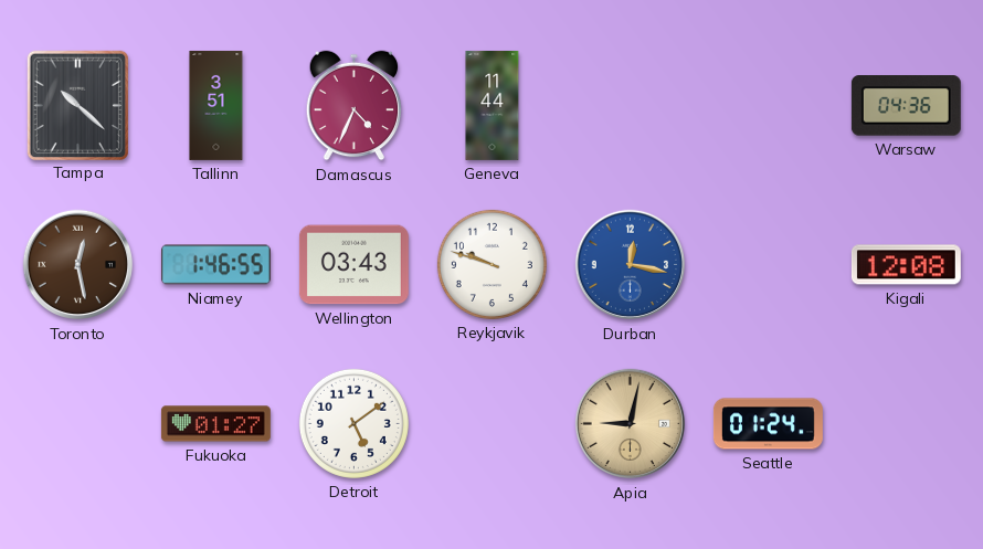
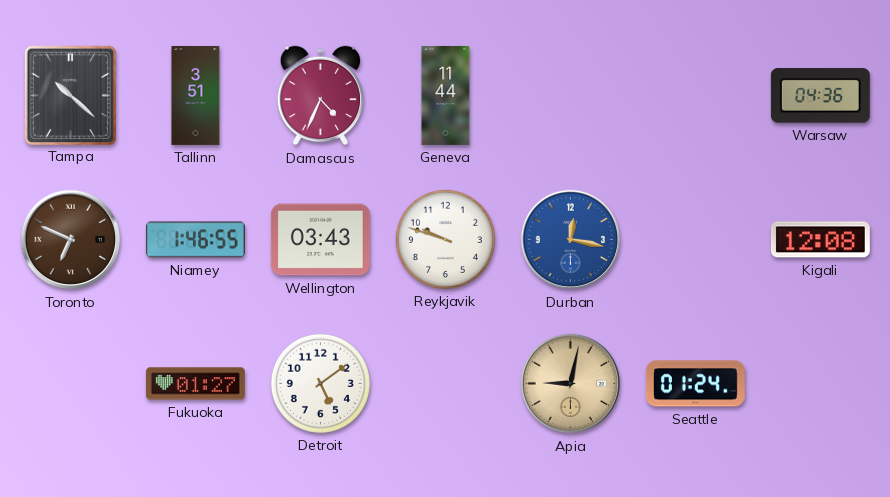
Toronto: 12:28 -> 6:49 (71, 240)
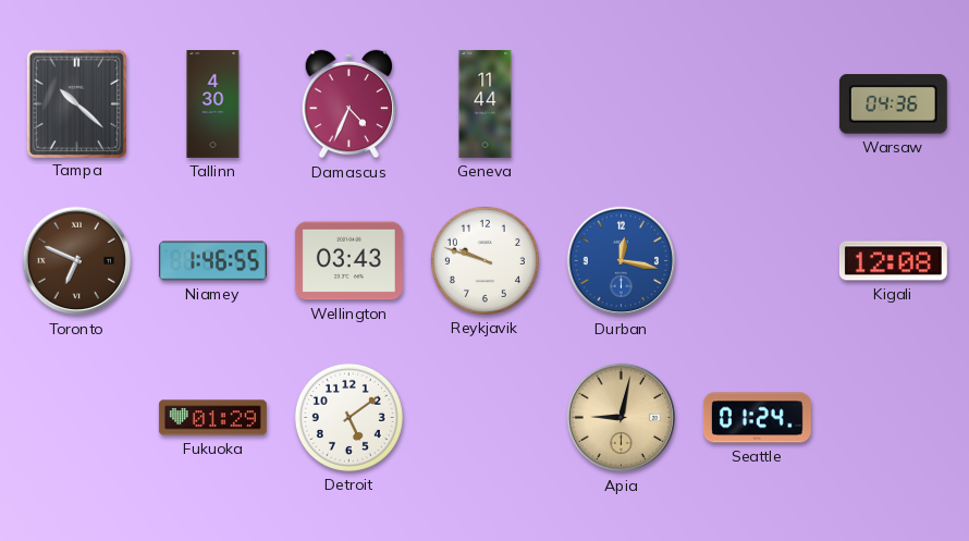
Tallinn: 3:51 -> 4:30 (213, 103)
Fukuoka: 01:27 -> 01:29 (212, 418)
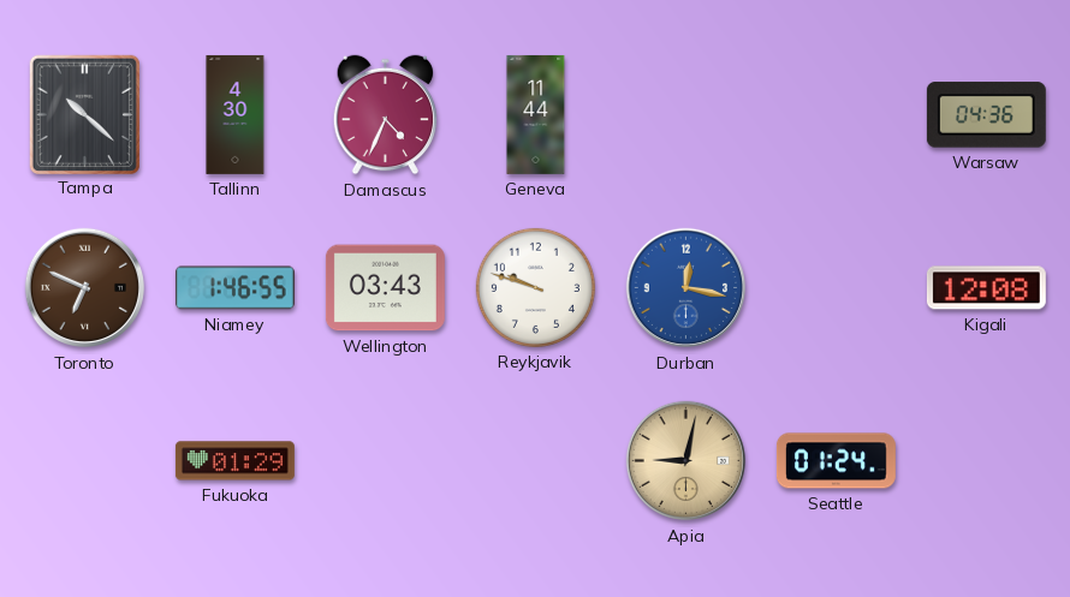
Detroit: 5:09 -> none (348, 417)
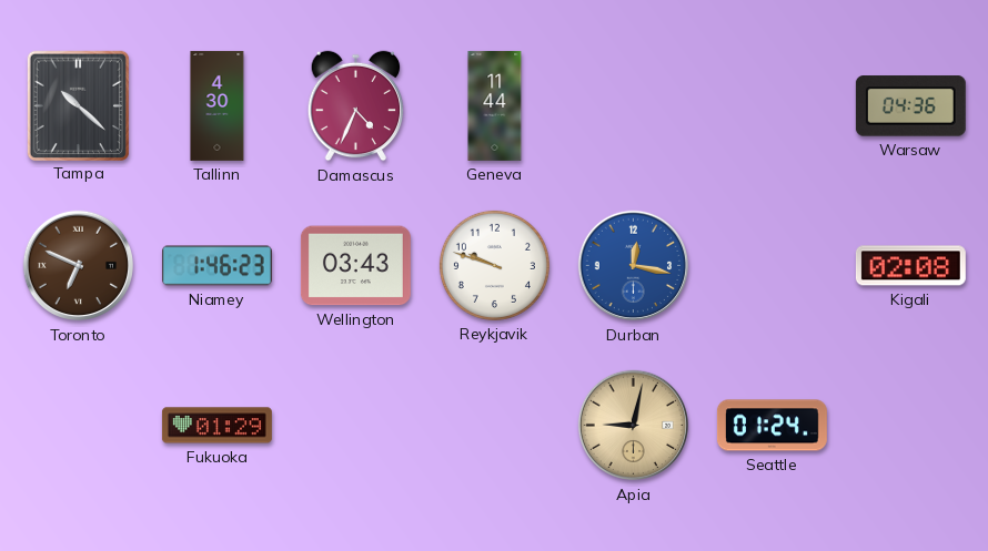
Niamey: 1:46:55 -> 1:46:23 (216, 266)
Kigali: 12:08 -> 02:08 (910, 266)
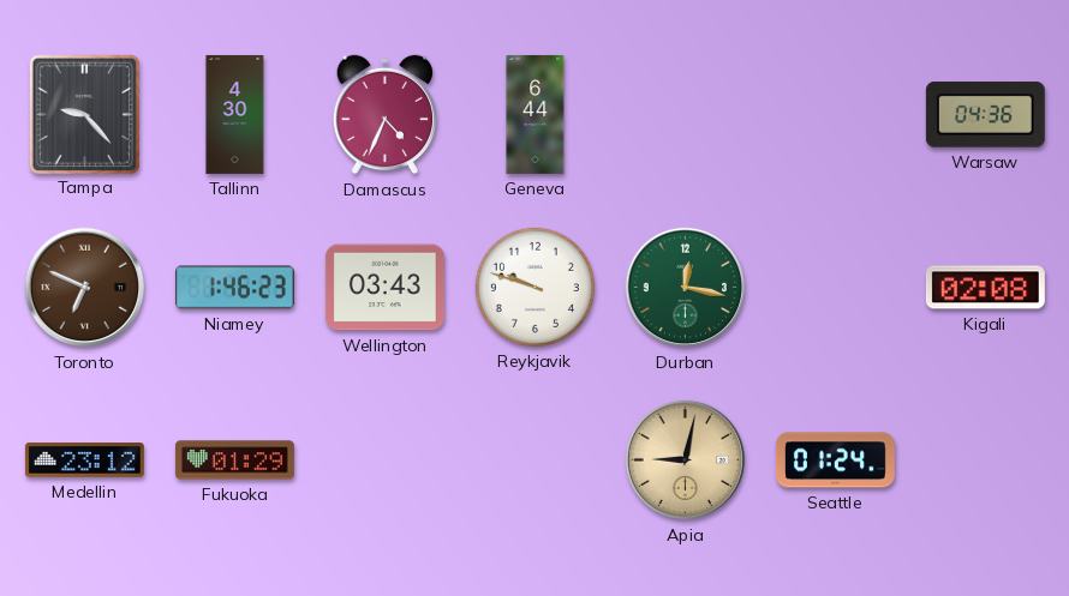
Tampa: 10:22 -> 9:23 (84, 114)
Geneva: 11:44 -> 6:44 (536, 114)
Durban dial: blue -> green (686, 288)
Medellin: none -> 23:12 (84, 460)
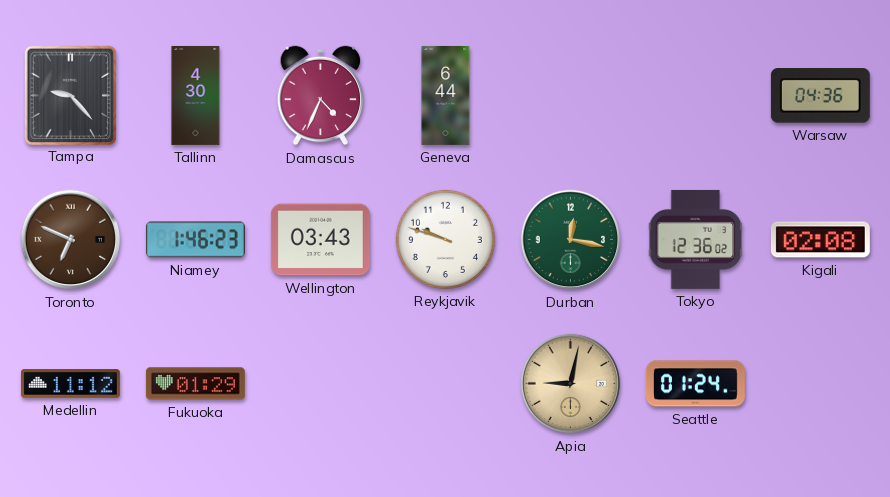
Tokyo: none -> 12:36 (696, 239)
Medellin: 23:12 -> 11:12 (70, 384)
